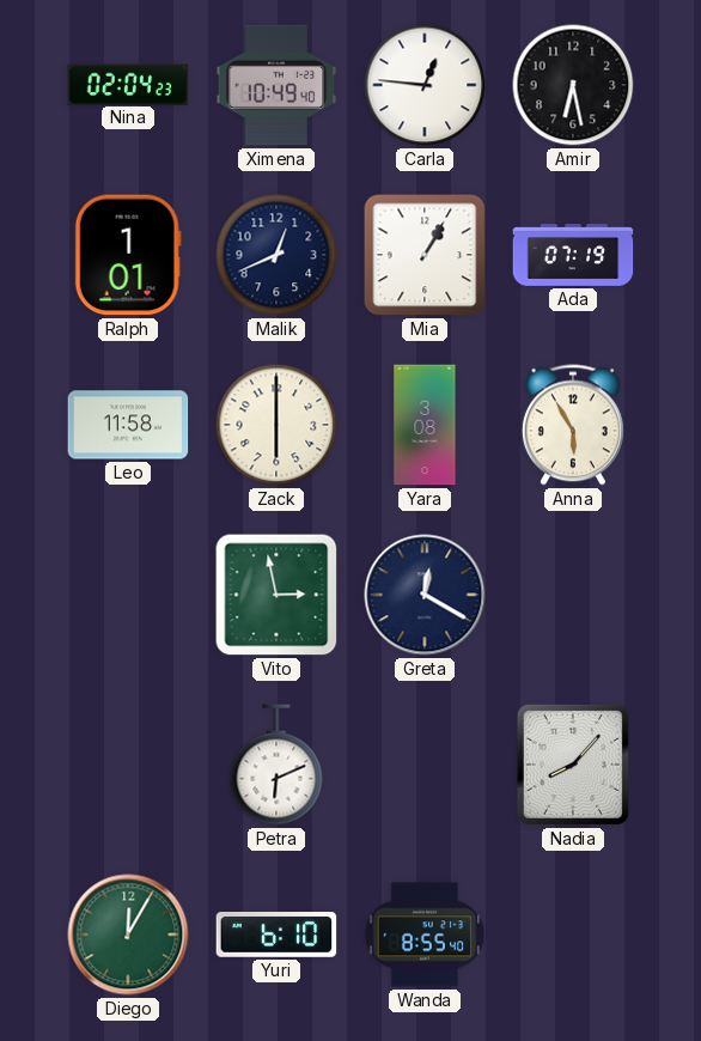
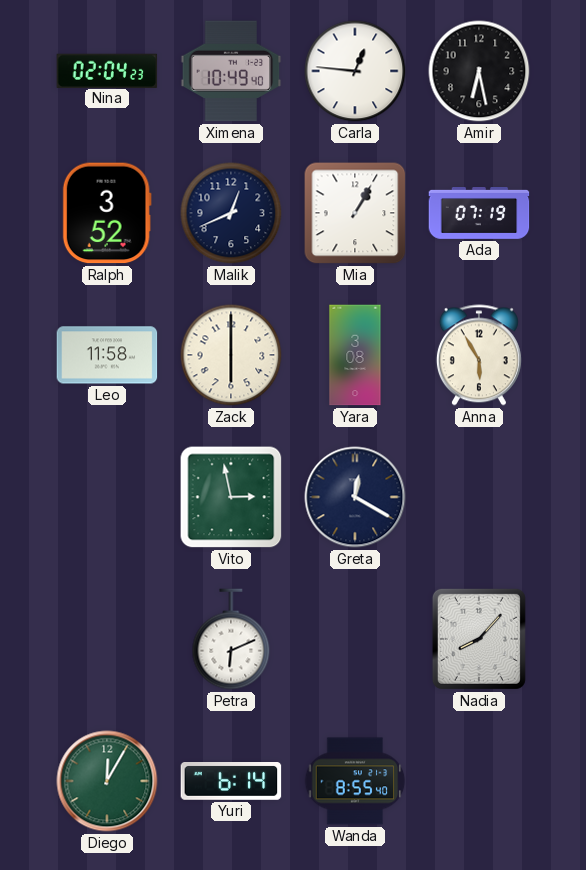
Ralph: 1:01 -> 3:52 (107, 213)
Yuri: 6:10 -> 6:14 (231, 781)
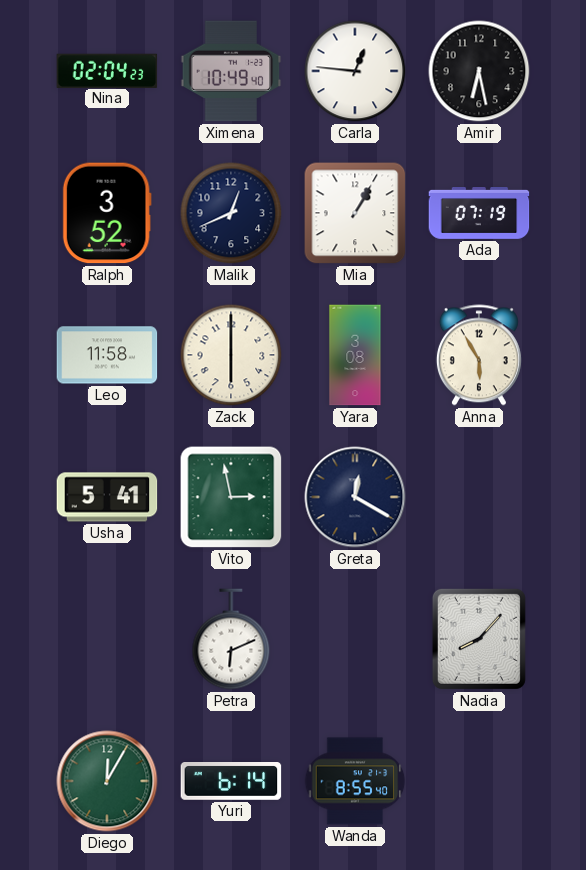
Usha: none -> 5:41 (107, 497)
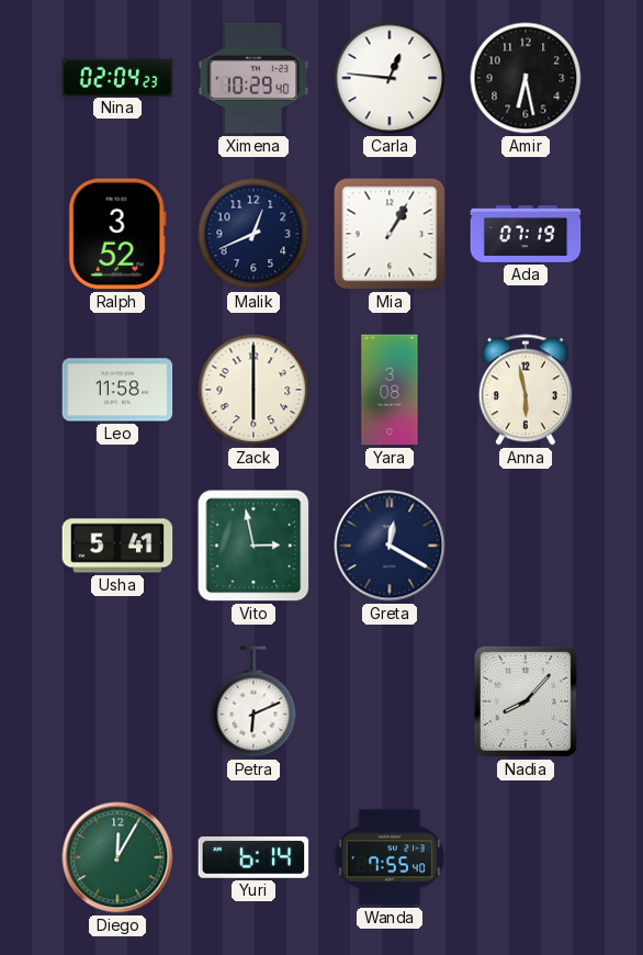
Ximena: 10:49 -> 10:29 (253, 78)
Anna: 5:55 -> 5:58 (526, 390)
Wanda: 8:55 -> 7:55 (390, 857)
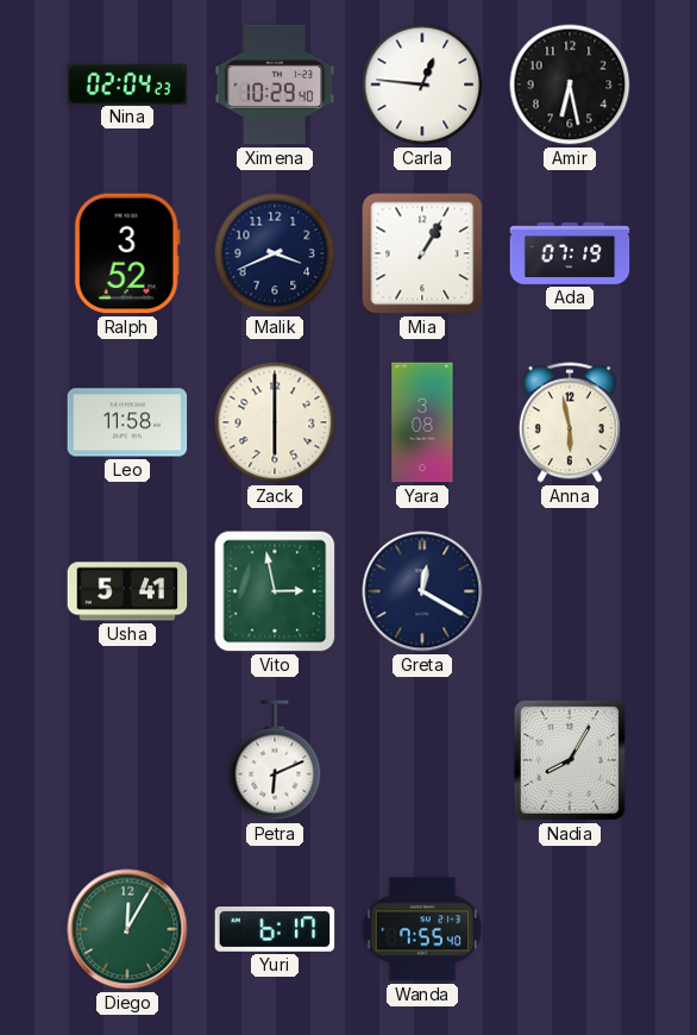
Malik: 12:41 -> 3:41 (275, 253)
Nadia: 8:07 -> 8:05 (570, 760)
Yuri: 6:14 -> 6:17 (275, 929)
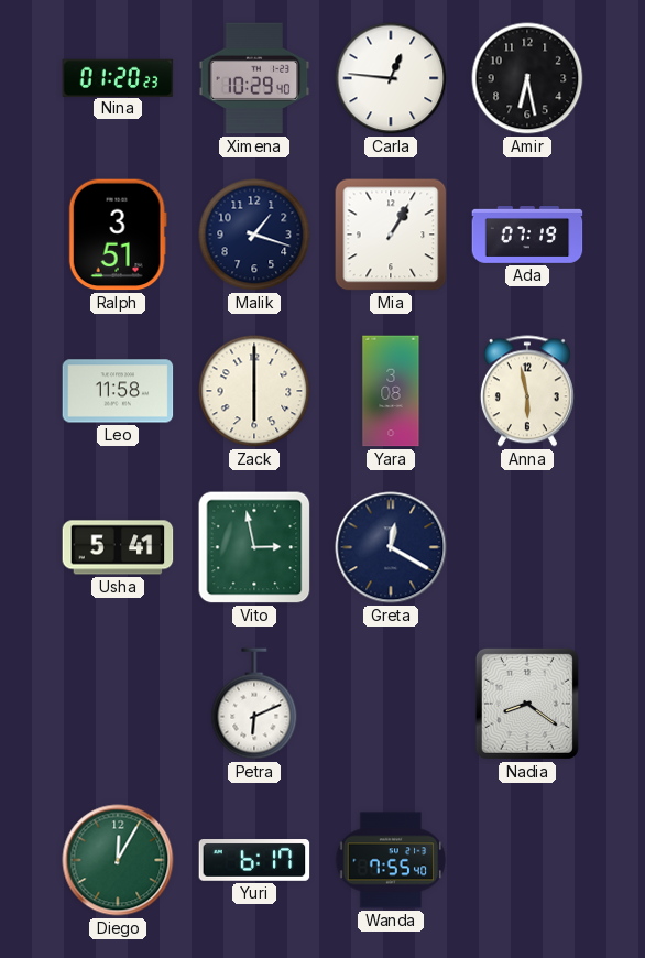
Nina: 02:04 -> 01:20 (118, 77)
Ralph: 3:52 -> 3:51 (118, 235)
Malik: 3:41 -> 1:18 (254, 235)
Nadia: 8:05 -> 8:21 (527, 704)
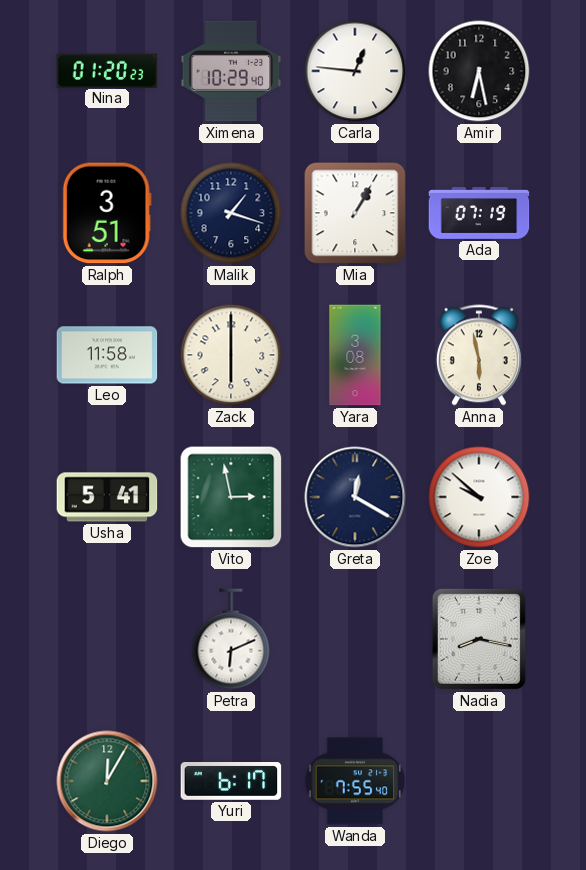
Zoe: none -> 9:52 (479, 497)
Nadia: 8:21 -> 8:17 (479, 639)
